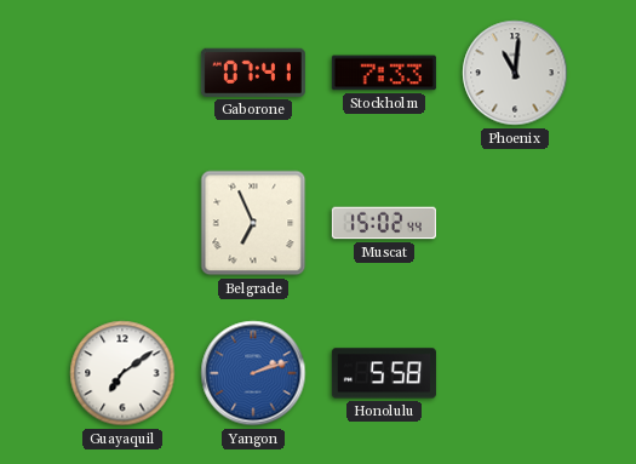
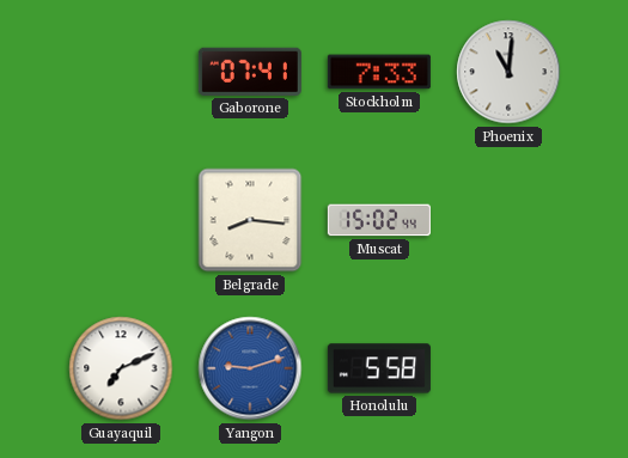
Belgrade: 6:56 -> 8:16 (250, 220)
Guayaquil: 7:09 -> 7:11 (121, 368)
Yangon: 2:12 -> 9:12 (250, 368)
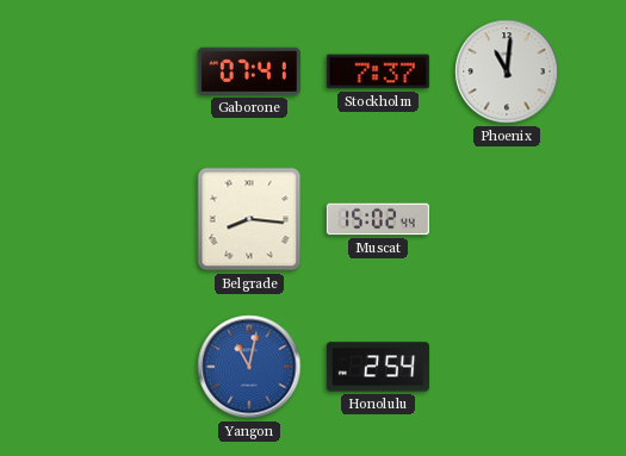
Stockholm: 7:33 -> 7:37 (378, 71)
Guayaquil: 7:11 -> none (121, 368)
Yangon: 9:12 -> 11:02 (249, 367)
Honolulu: 5:58 -> 2:54 (378, 367)
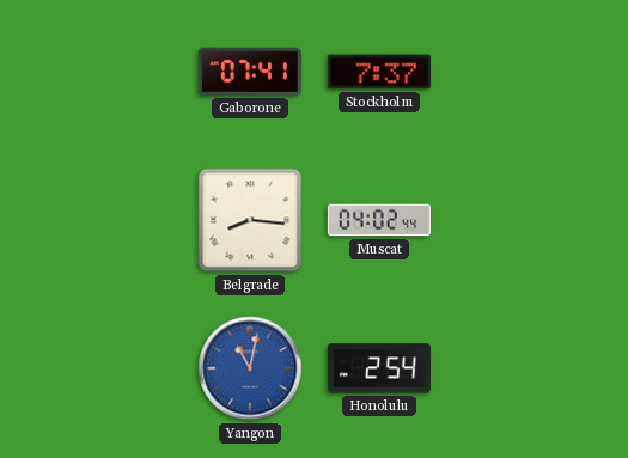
Phoenix: 11:01 -> none (507, 71)
Muscat: 15:02 -> 04:02 (379, 220)
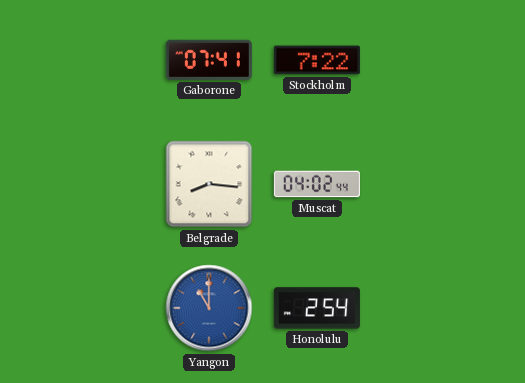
Stockholm: 7:37 -> 7:22 (317, 60)
Yangon: 11:02 -> 11:00 (209, 308)
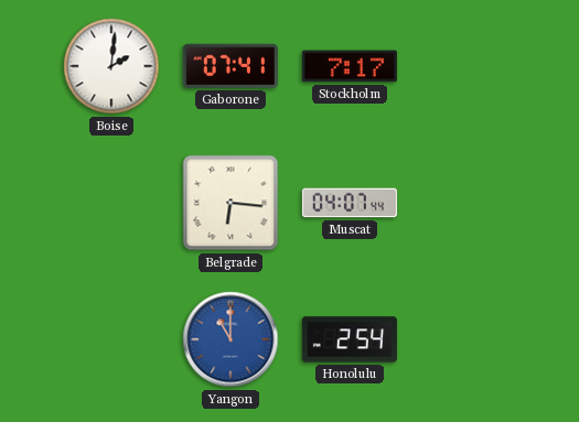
Boise: none -> 2:01 (111, 66)
Stockholm: 7:22 -> 7:17 (350, 66)
Belgrade: 8:16 -> 6:16 (230, 203)
Muscat: 04:02 -> 04:07 (350, 203)
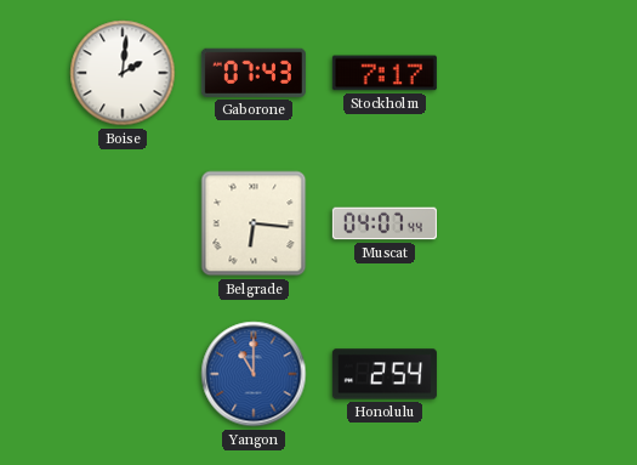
Gaborone: 07:41 -> 07:43 (254, 73)
